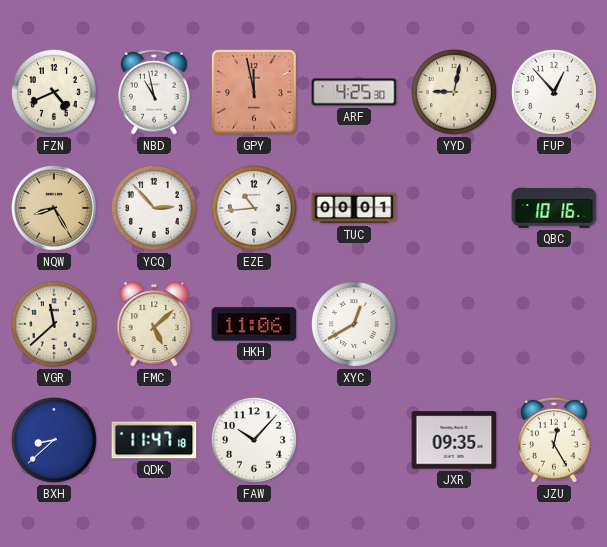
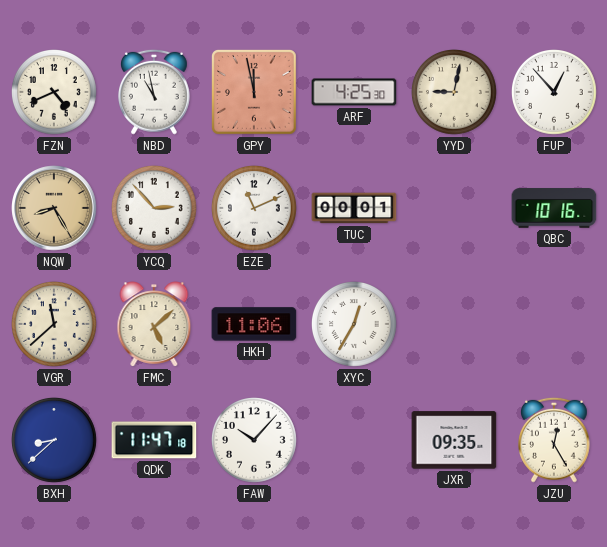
EZE: 10:44 -> 11:11 (255, 209)
XYC: 12:40 -> 12:35 (355, 325)
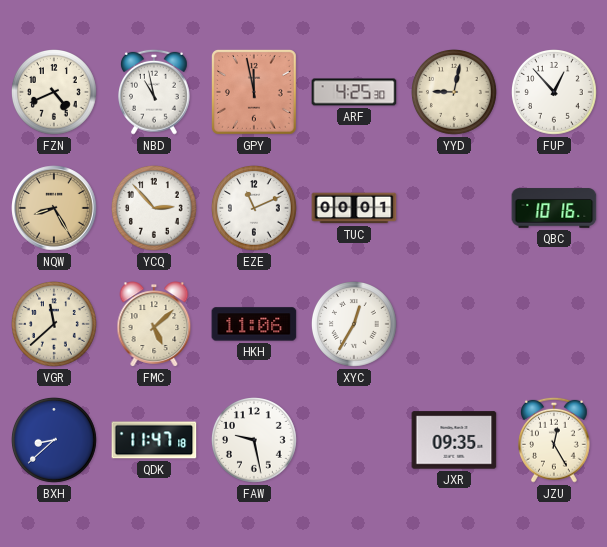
FAW: 10:07 -> 9:28 (255, 441)
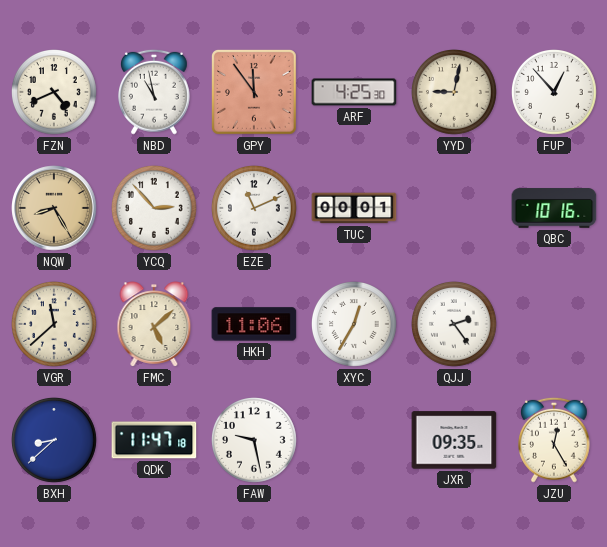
GPY: 11:58 -> 11:54 (254, 92)
QJJ: none -> 2:24 (455, 325)
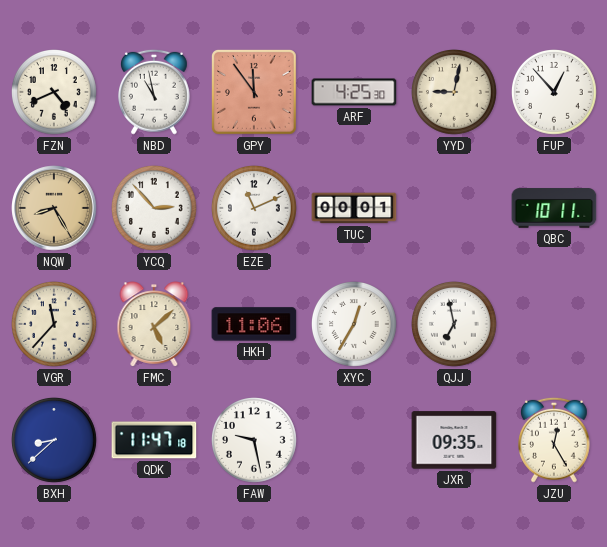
QBC: 10:16 -> 10:11 (554, 208)
VGR: 11:38 -> 11:37 (55, 325)
QJJ: 2:24 -> 6:58 (455, 325)
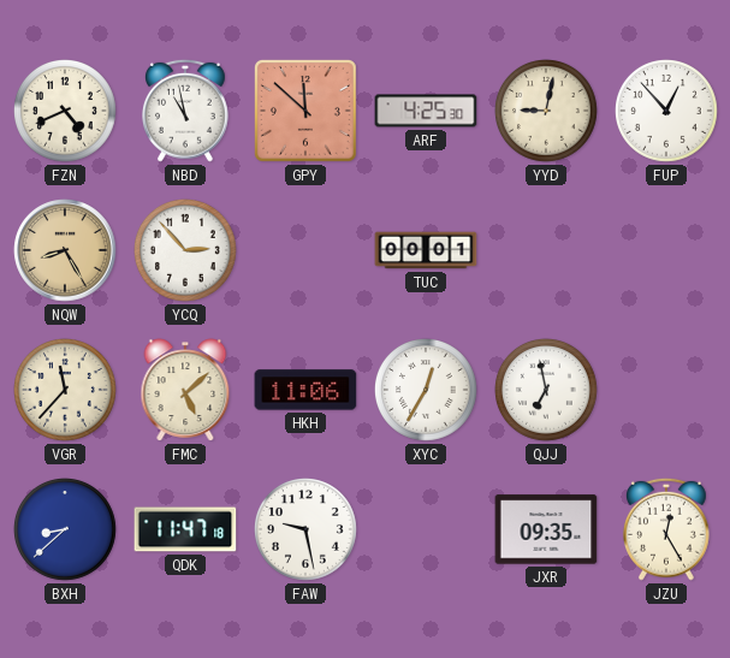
GPY: 11:54 -> 11:52 (305, 111)
EZE: 11:11 -> none (255, 209)
QBC: 10:11 -> none (554, 208)
